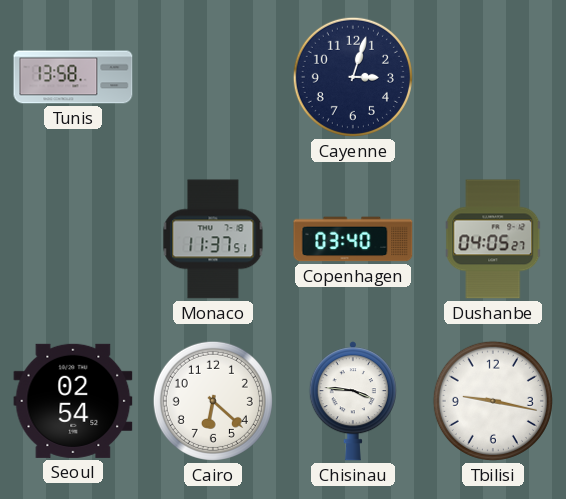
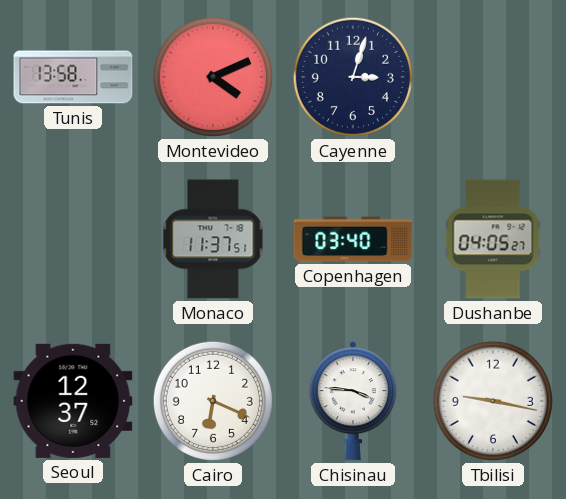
Montevideo: none -> 4:11 (213, 77)
Seoul: 02:54 -> 12:37 (73, 401)
Cairo: 6:22 -> 6:19 (213, 401)
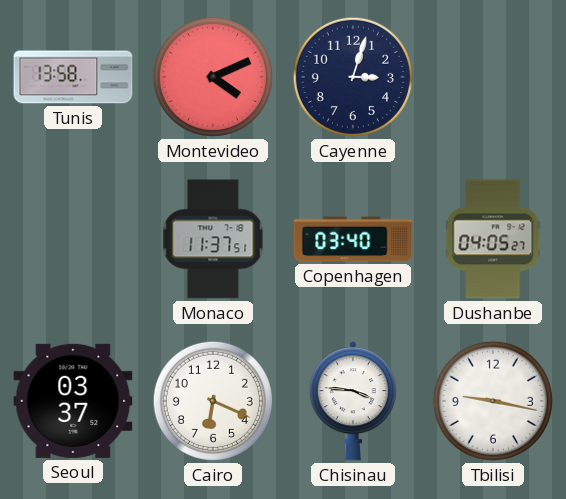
Seoul: 12:37 -> 03:37 (73, 401)
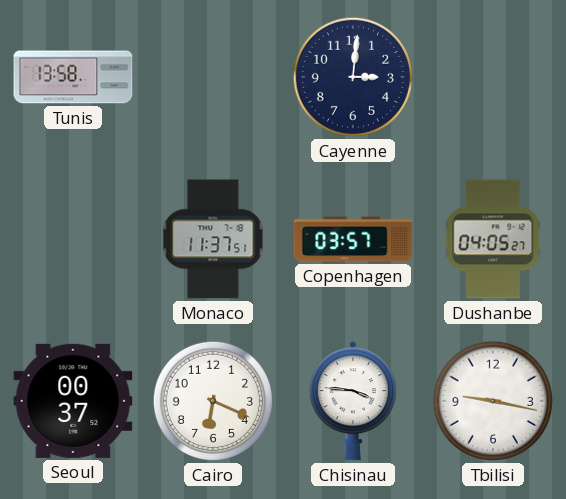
Montevideo: 4:11 -> none (213, 77)
Cayenne: 3:03 -> 3:01 (353, 77)
Copenhagen: 03:40 -> 03:57 (353, 239)
Seoul: 03:37 -> 00:37 (73, 401)
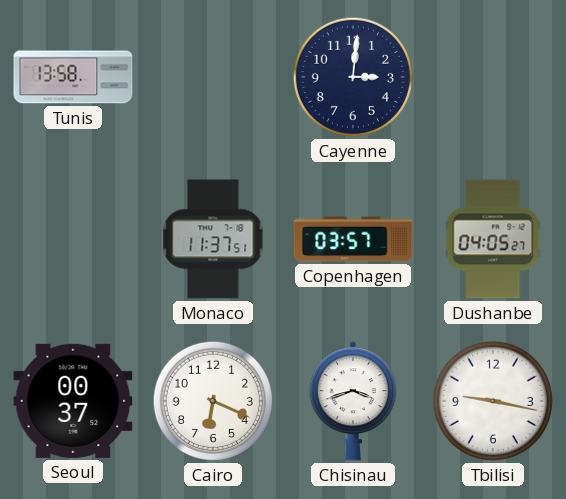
Chisinau: 3:46 -> 3:42 (353, 401)
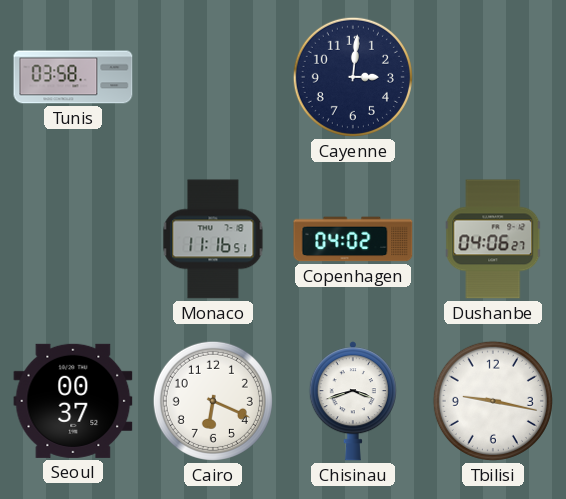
Tunis: 13:58 -> 03:58 (73, 77)
Monaco: 11:37 -> 11:16 (213, 239)
Copenhagen: 03:57 -> 04:02 (353, 239)
Dushanbe: 04:05 -> 04:06 (493, 239)
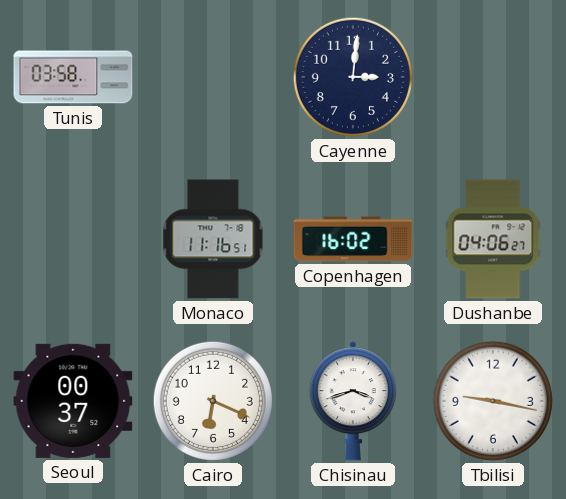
Copenhagen: 04:02 -> 16:02 (353, 239)
